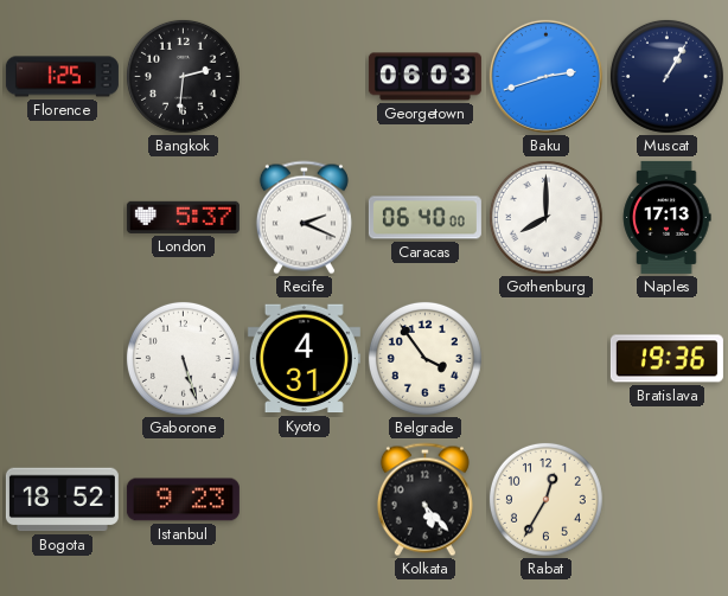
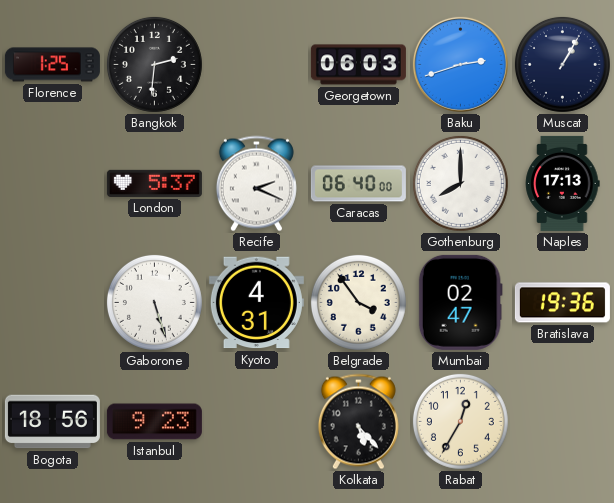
Mumbai: none -> 02:47 (460, 302)
Bogota: 18:52 -> 18:56 (52, 422)
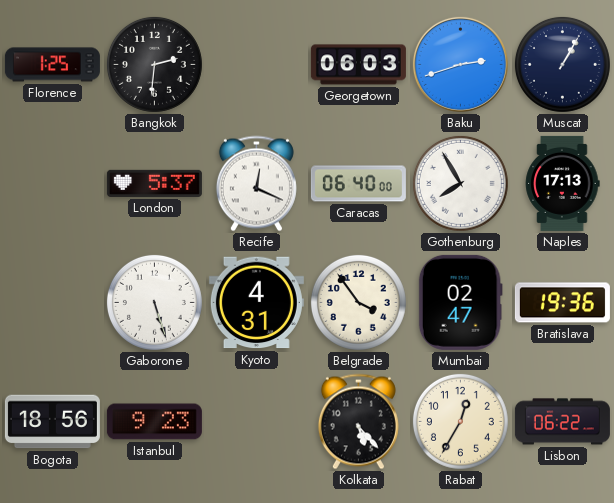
Recife: 2:19 -> 12:19 (256, 184)
Gothenburg: 8:00 -> 7:55 (460, 183)
Lisbon: none -> 06:22 (562, 422)
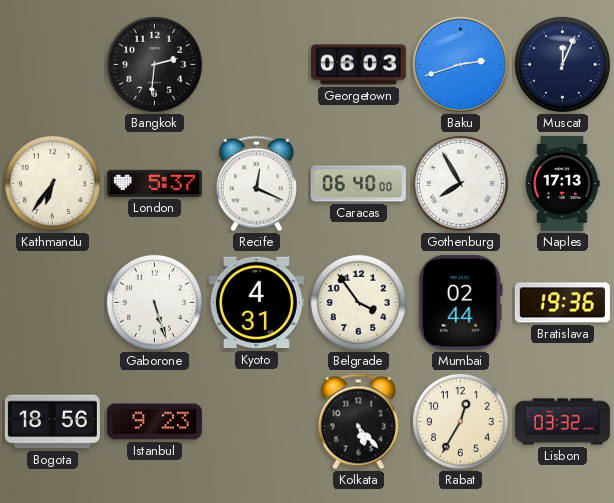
Florence: 1:25 -> none (52, 65)
Muscat: 1:05 -> 12:04 (562, 64)
Kathmandu: none -> 6:36 (52, 183)
Mumbai: 02:47 -> 02:44 (460, 302)
Lisbon: 06:22 -> 03:32 (562, 422)
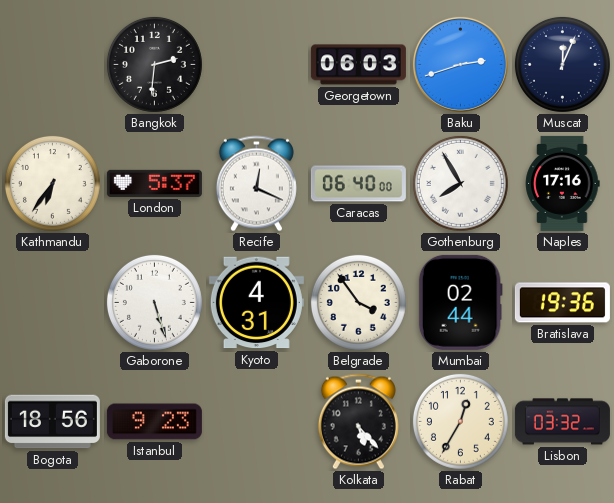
Naples: 17:13 -> 17:16 (563, 183)
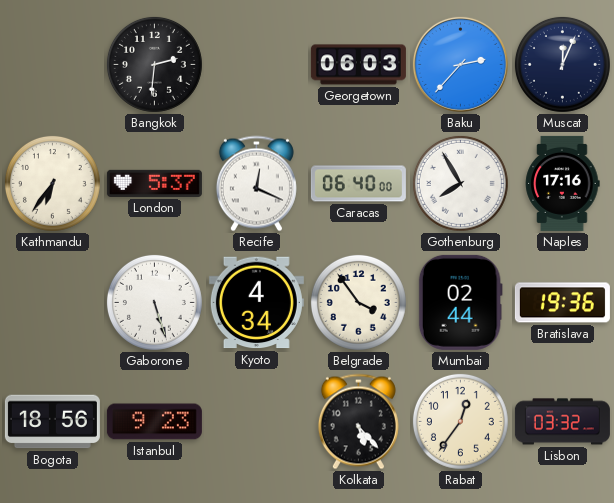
Baku: 2:42 -> 2:37 (460, 64)
Kyoto: 4:31 -> 4:34 (256, 303)
Rabat: 12:35 -> 12:36 (460, 421)
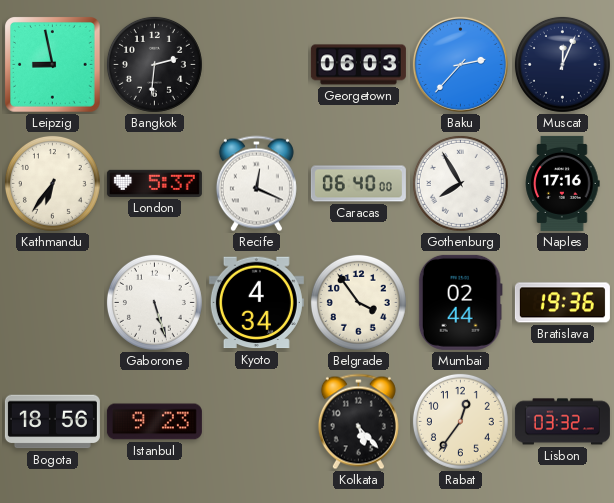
Leipzig: none -> 8:58 (53, 65)
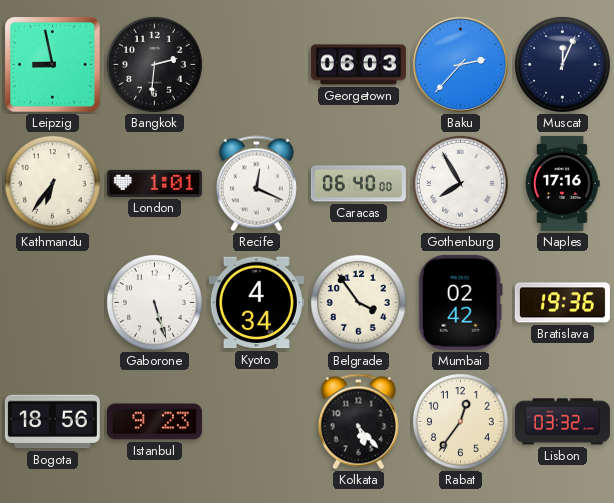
London: 5:37 -> 1:01 (154, 183)
Mumbai: 02:44 -> 02:42 (460, 302)
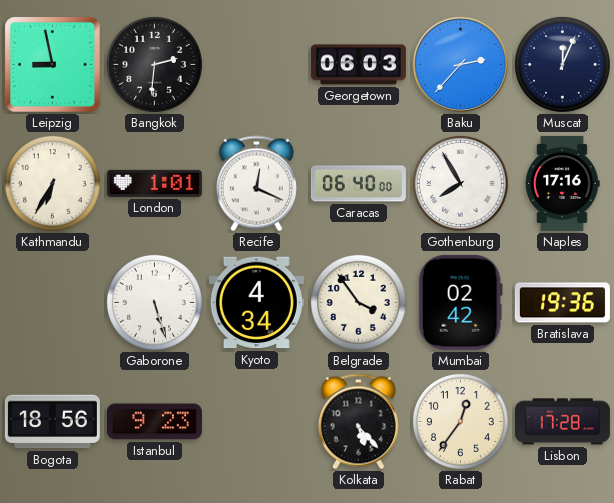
Kathmandu: 6:36 -> 6:35 (52, 183)
Lisbon: 03:32 -> 17:28 (562, 422)
